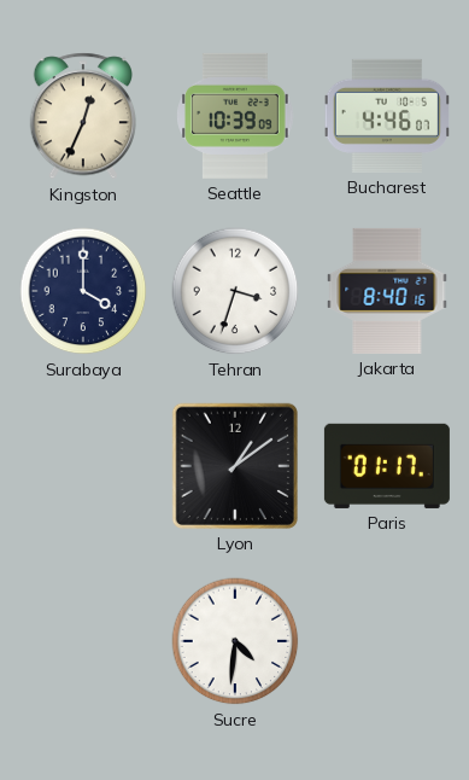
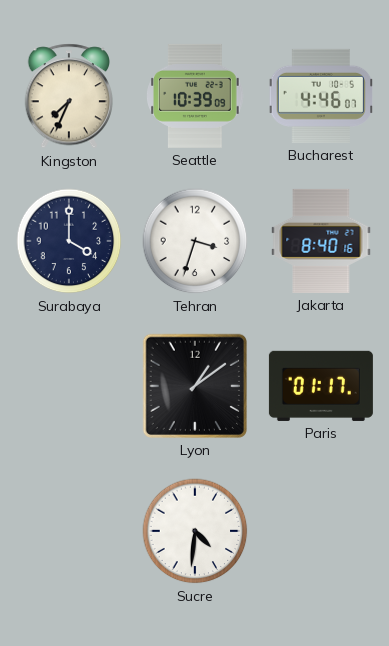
Kingston: 12:34 -> 7:34 (68, 96)
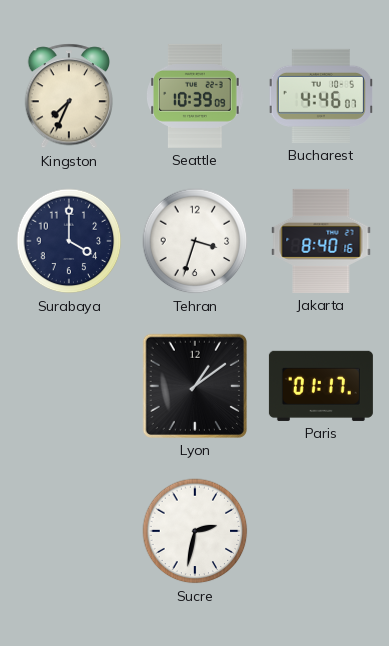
Sucre: 4:31 -> 2:32 (195, 531)
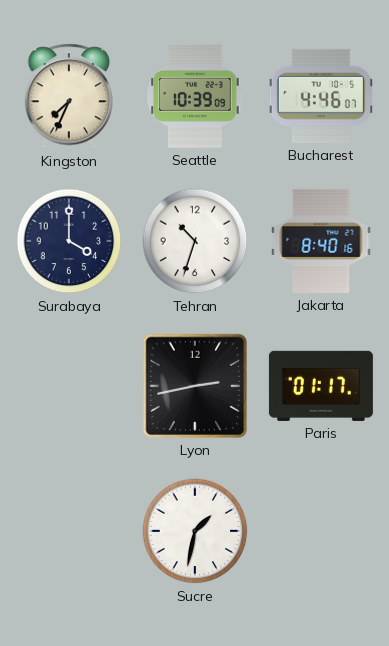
Tehran: 3:33 -> 10:33 (195, 241)
Lyon: 1:09 -> 2:43 (195, 386)
Sucre: 2:32 -> 1:32 (195, 531)
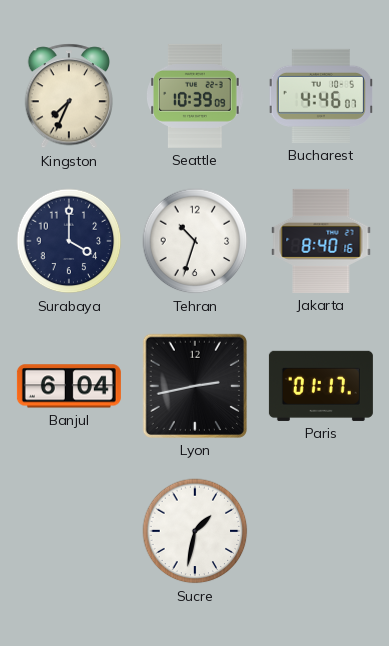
Banjul: none -> 6:04 (69, 386)
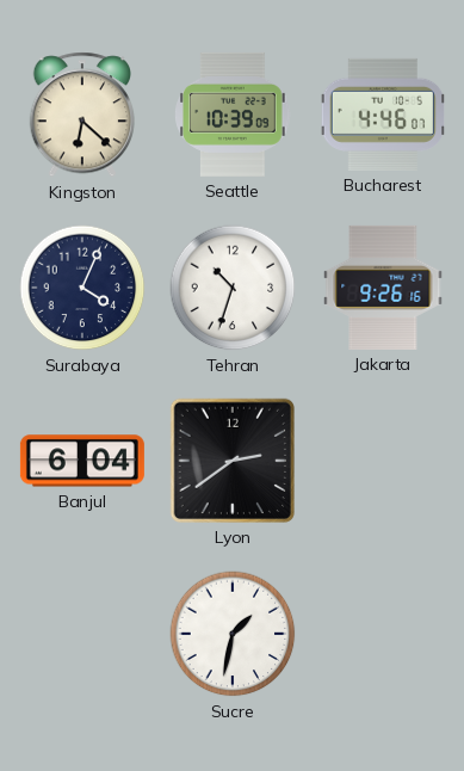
Kingston: 7:34 -> 6:22 (81, 115)
Surabaya: 4:00 -> 4:04 (82, 288)
Jakarta: 8:40 -> 9:26 (383, 288)
Lyon: 2:43 -> 2:39 (233, 461)
Paris: 01:17 -> none (321, 386)
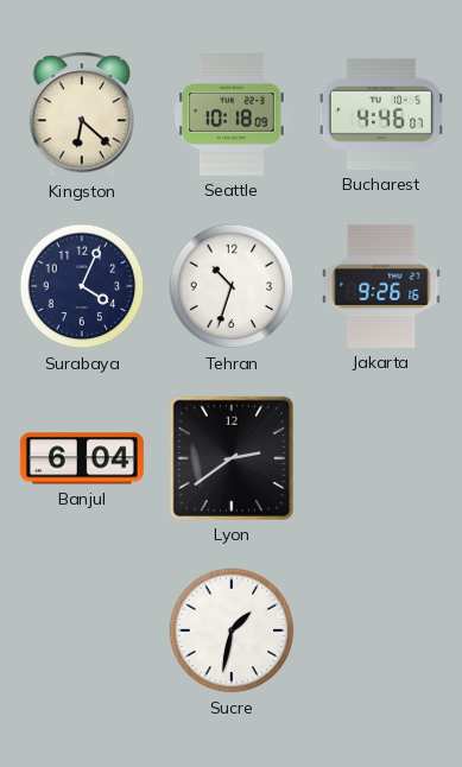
Seattle: 10:39 -> 10:18 (233, 114)
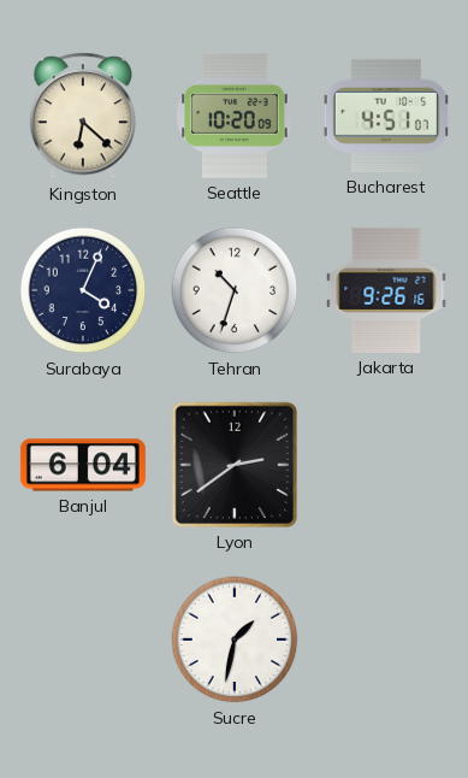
Seattle: 10:18 -> 10:20 (236, 116)
Bucharest: 4:46 -> 4:51 (385, 116)
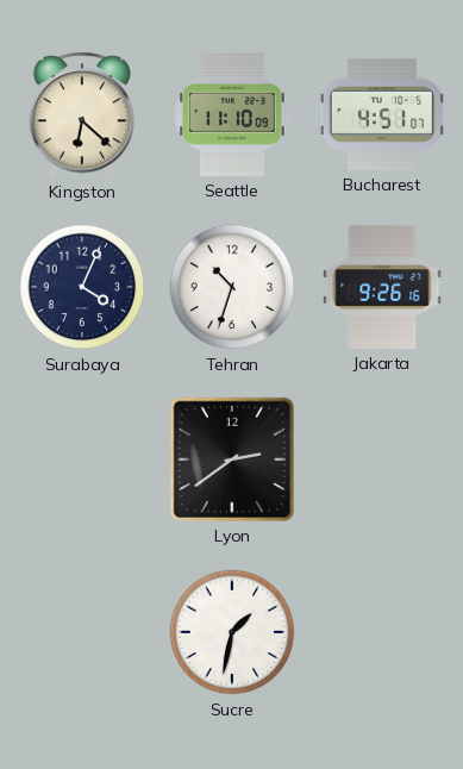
Seattle: 10:20 -> 11:10 (233, 114)
Banjul: 6:04 -> none (83, 465)
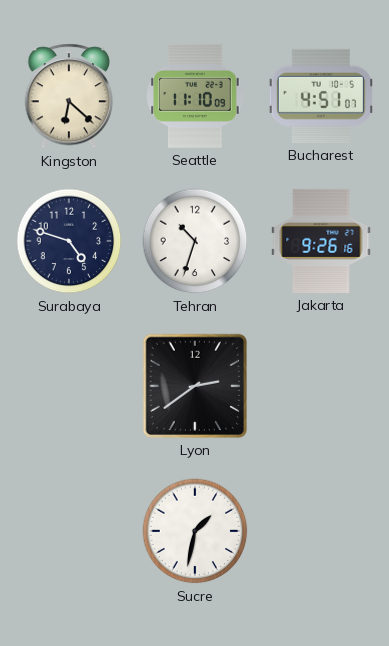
Surabaya: 4:04 -> 4:48 (69, 241)
